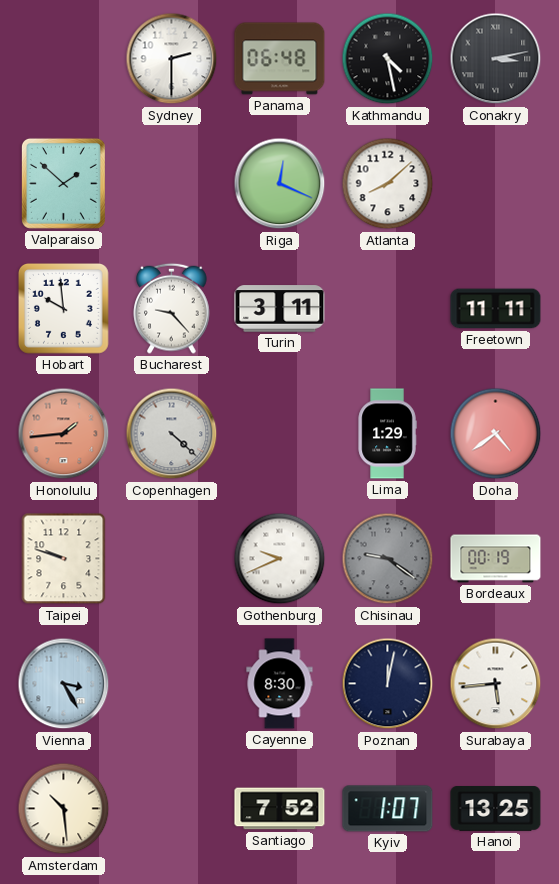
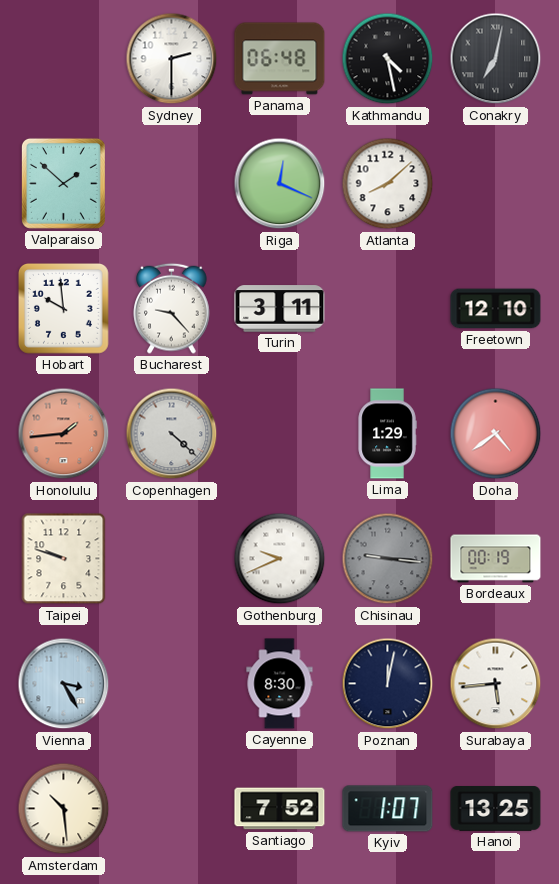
Conakry: 3:13 -> 7:02 (496, 59)
Freetown: 11:11 -> 12:10 (496, 309)
Chisinau: 9:21 -> 9:16 (388, 559)
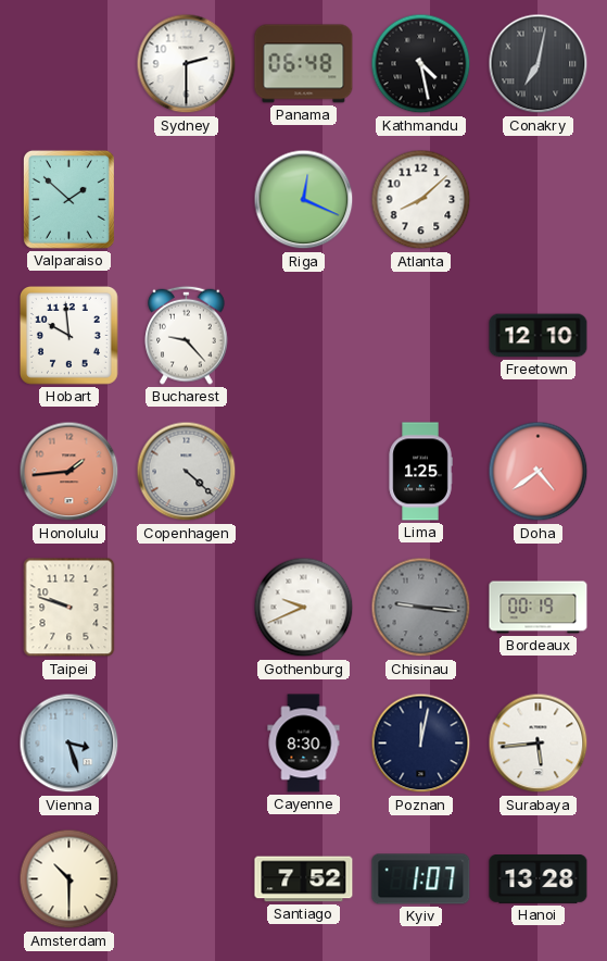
Turin: 3:11 -> none (280, 309)
Lima: 1:29 -> 1:25 (420, 472)
Vienna: 3:25 -> 3:27 (69, 744)
Amsterdam: 10:29 -> 10:30 (69, 879)
Hanoi: 13:25 -> 13:28 (539, 879)
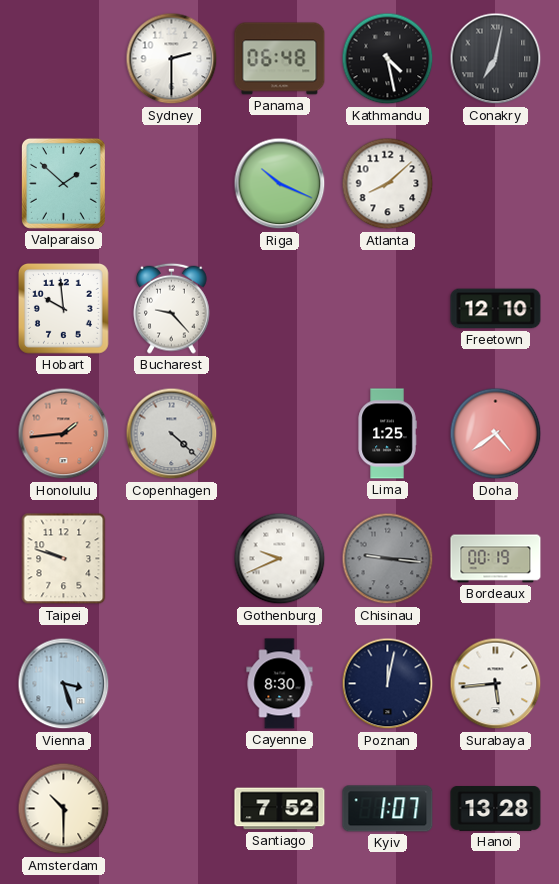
Riga: 12:19 -> 10:19 (280, 184)
